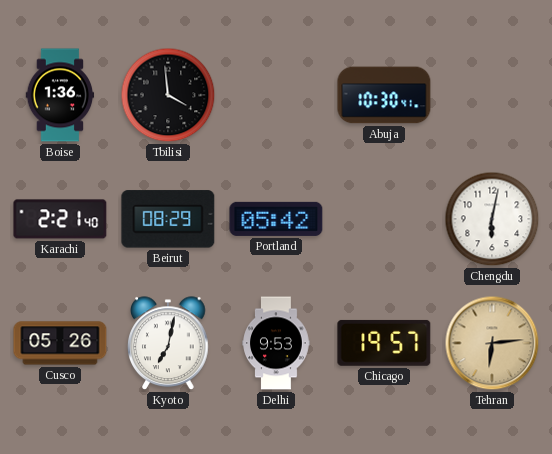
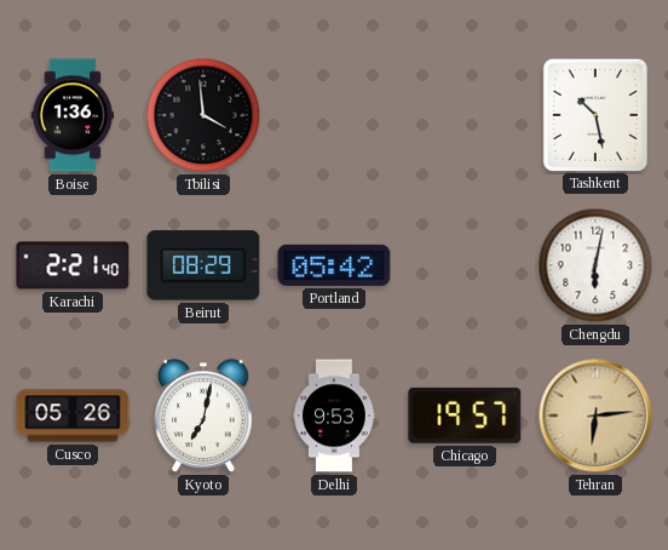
Abuja: 10:30 -> none (384, 95)
Tashkent: none -> 10:28 (594, 114)
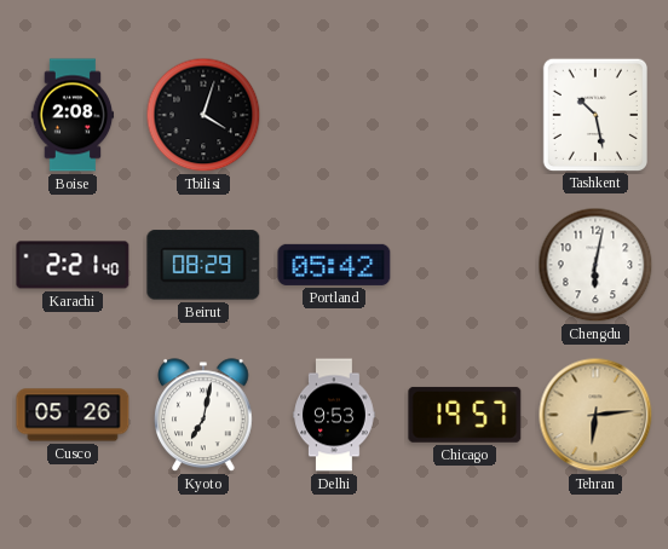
Boise: 1:36 -> 2:08 (73, 115)
Tbilisi: 3:59 -> 4:03 (203, 115)
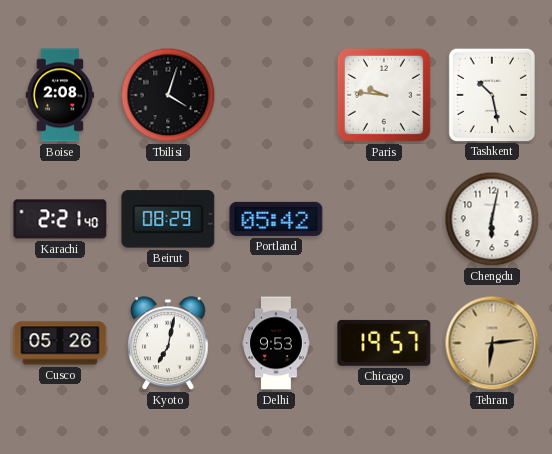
Paris: none -> 9:46 (384, 95)
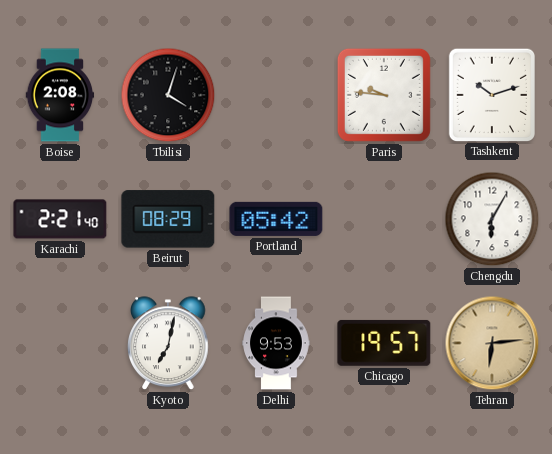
Tashkent: 10:28 -> 10:12 (491, 94)
Chengdu: 6:02 -> 6:05 (492, 219)
Cusco: 05:26 -> none (60, 343)
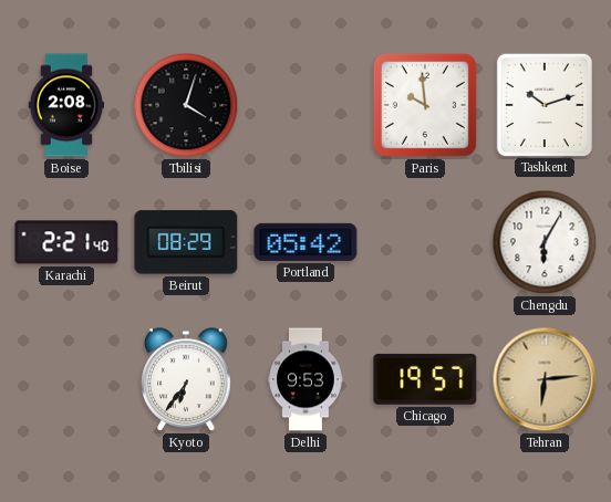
Paris: 9:46 -> 9:59 (425, 105)
Kyoto: 7:02 -> 6:36 (186, 380)
